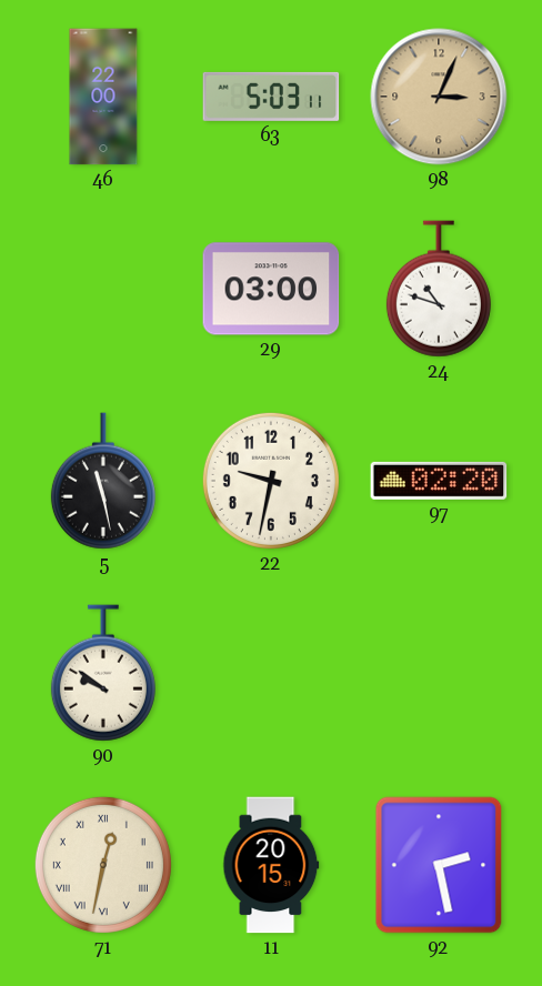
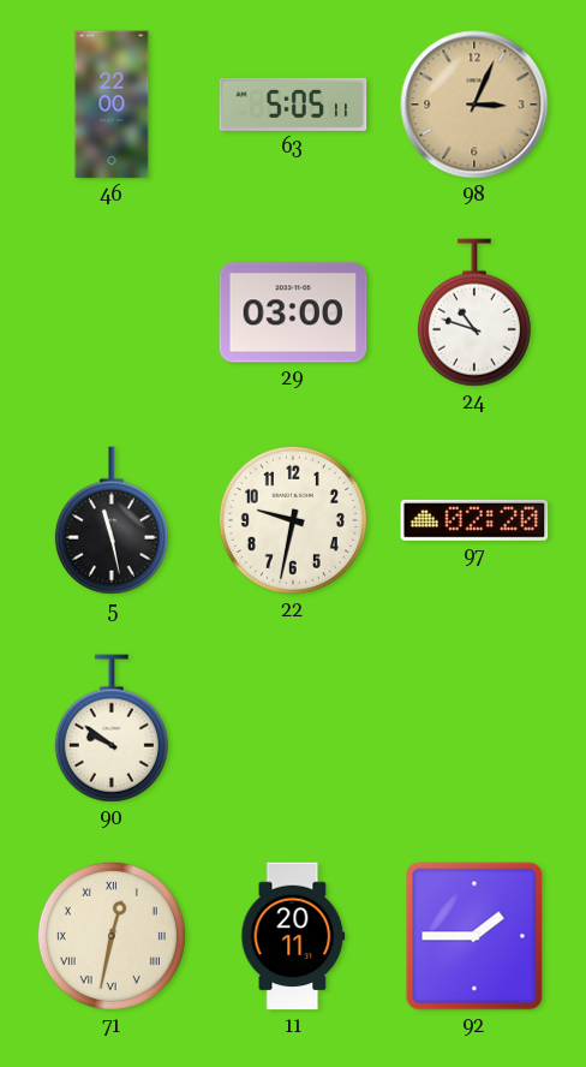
63: 5:03 -> 5:05 (293, 105)
11: 20:15 -> 20:11 (293, 936)
92: 2:28 -> 1:45 (474, 936)
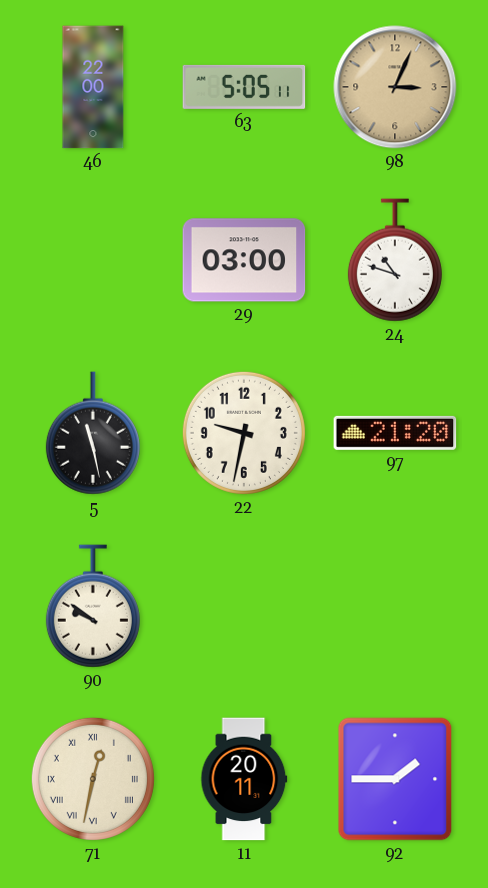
97: 02:20 -> 21:20 (395, 433)
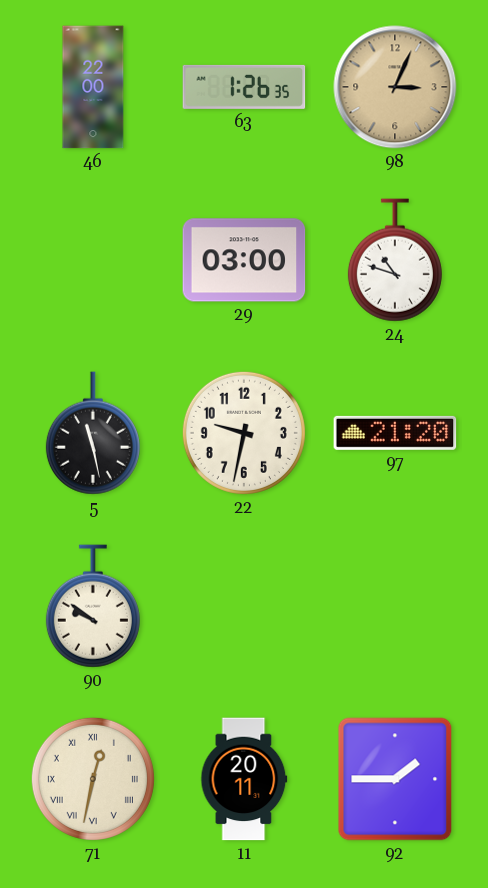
63: 5:05 -> 1:26 (244, 87)
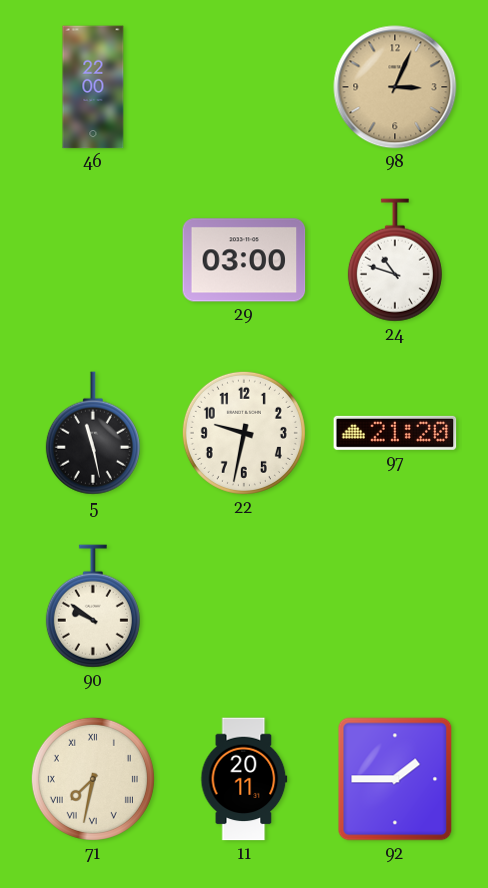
63: 1:26 -> none (244, 87)
71: 12:32 -> 7:32 (93, 779)
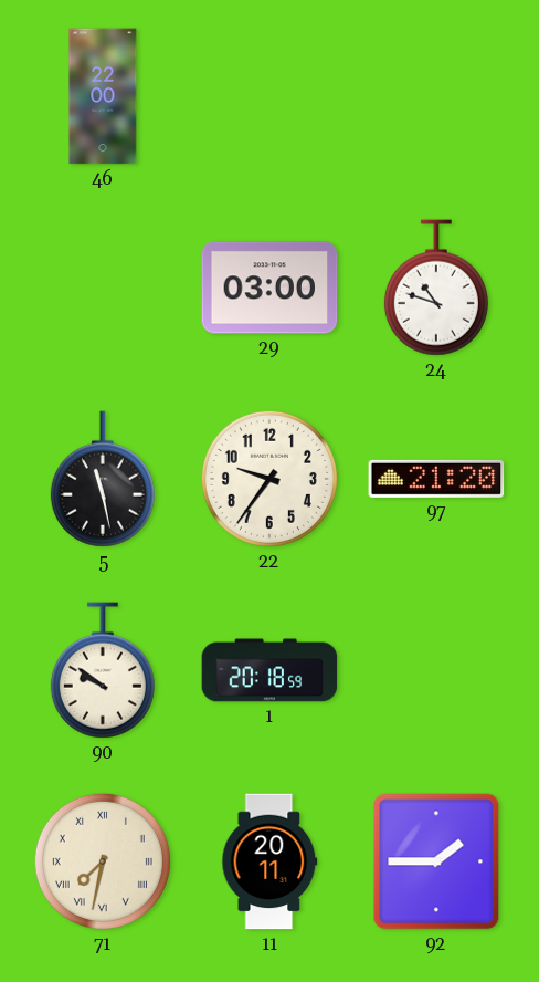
98: 3:04 -> none (395, 87)
22: 9:32 -> 9:36 (269, 479)
1: none -> 20:18 (269, 670)
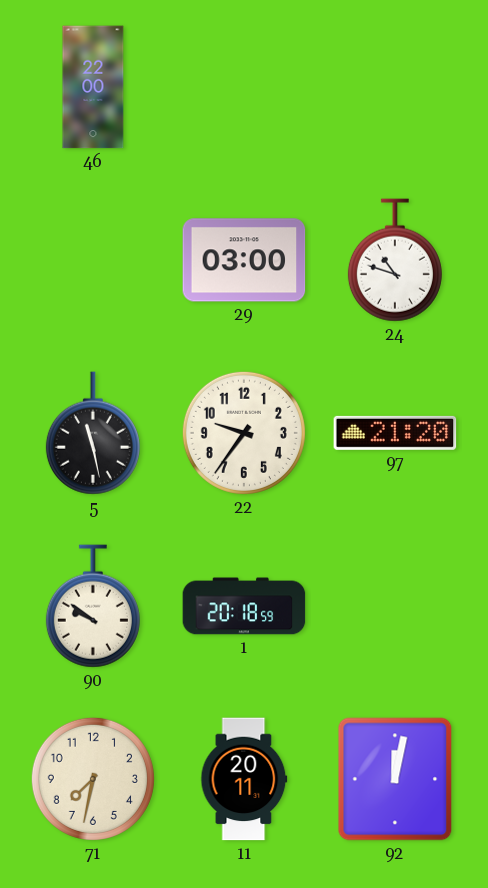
71 numerals: Roman -> Arabic (93, 779)
92: 1:45 -> 12:02 (395, 779)
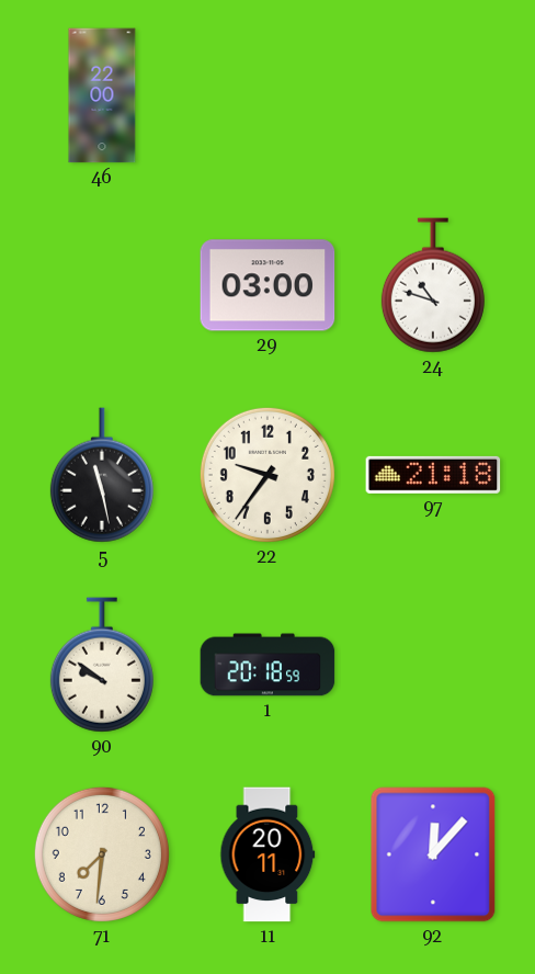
97: 21:20 -> 21:18 (433, 475)
71: 7:32 -> 7:31 (102, 854)
92: 12:02 -> 12:07 (433, 854)
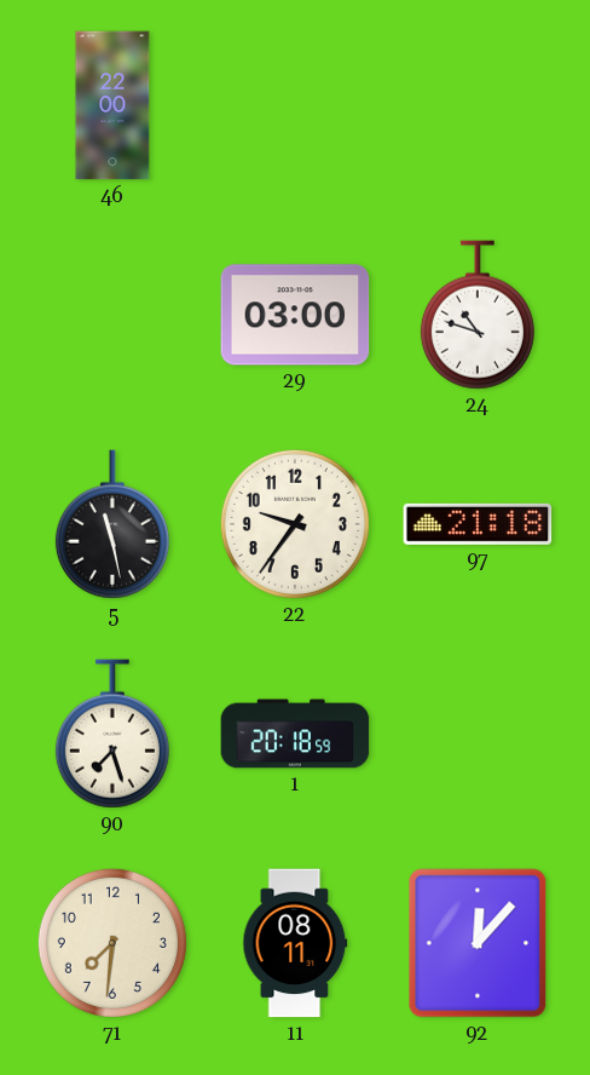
90: 9:51 -> 7:27 (112, 734)
11: 20:11 -> 08:11 (295, 943)
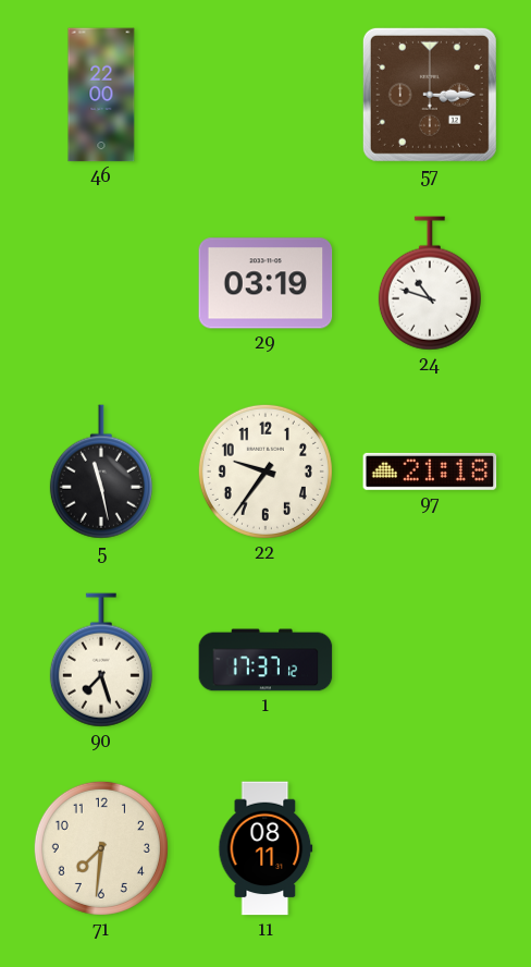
57: none -> 3:15 (430, 95)
29: 03:00 -> 03:19 (265, 283)
1: 20:18 -> 17:37 (265, 660)
92: 12:07 -> none (478, 943)
